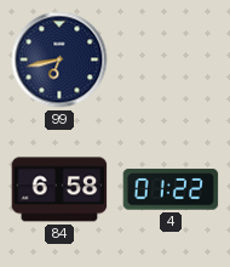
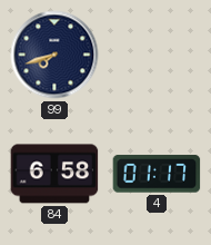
99: 6:43 -> 7:42 (54, 55)
4: 01:22 -> 01:17 (157, 174)
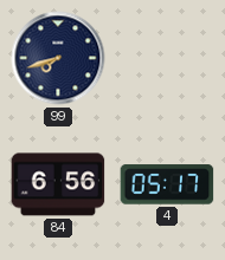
84: 6:58 -> 6:56 (58, 184)
4: 01:17 -> 05:17 (167, 184)
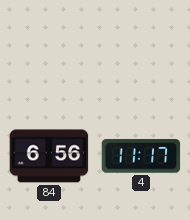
99: 7:42 -> none (58, 58)
4: 05:17 -> 11:17 (141, 156)
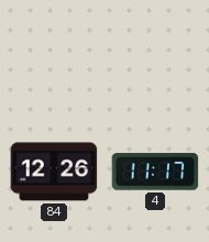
84: 6:56 -> 12:26 (54, 172)
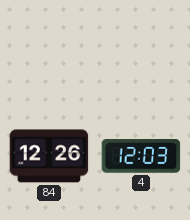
4: 11:17 -> 12:03 (141, 156)
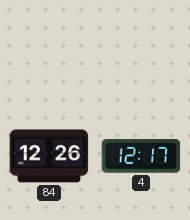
4: 12:03 -> 12:17 (141, 156)
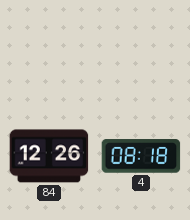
4: 12:17 -> 08:18 (141, 156)
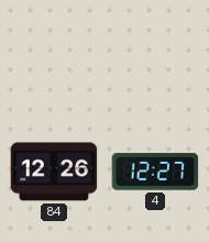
4: 08:18 -> 12:27 (155, 172)
